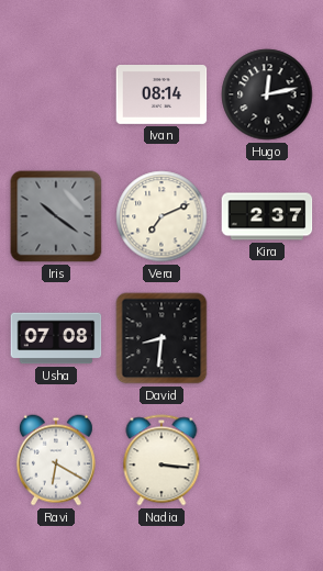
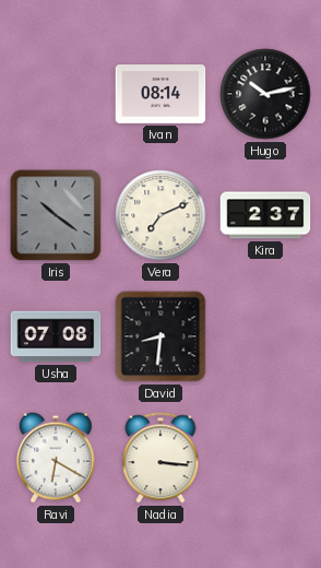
Hugo: 12:13 -> 10:13 (265, 94)
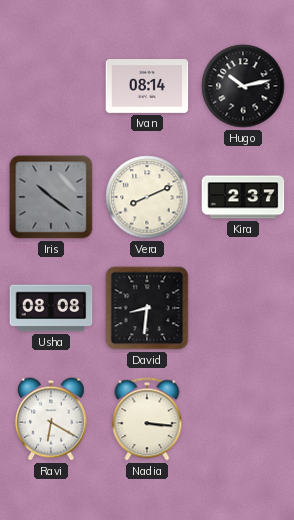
Vera: 7:11 -> 8:11 (147, 197)
Usha: 07:08 -> 08:08 (51, 308)
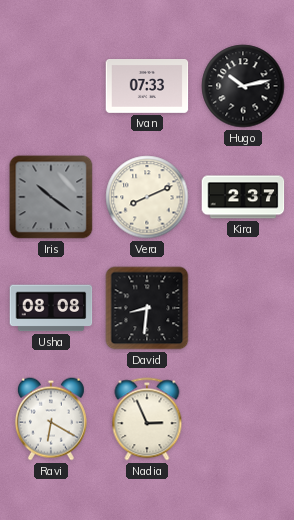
Ivan: 08:14 -> 07:33 (147, 87)
Nadia: 3:16 -> 2:56 (147, 419)
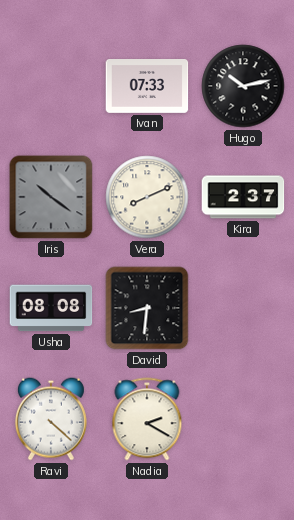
Ravi: 6:20 -> 4:22 (51, 419)
Nadia: 2:56 -> 2:20 (147, 419)
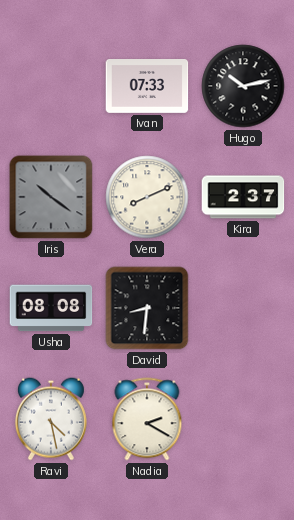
Ravi: 4:22 -> 4:28 (51, 419)
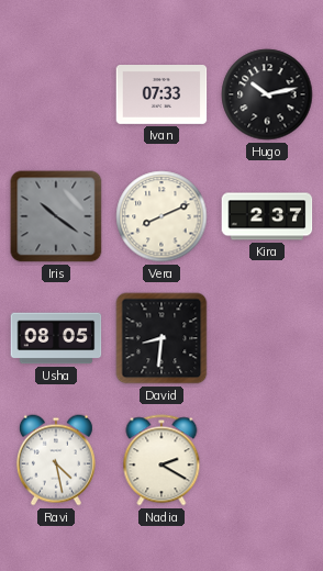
Usha: 08:08 -> 08:05 (56, 338)
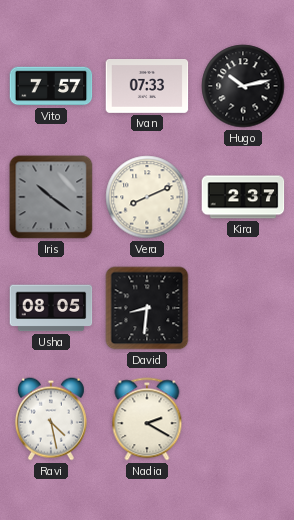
Vito: none -> 7:57 (51, 86)
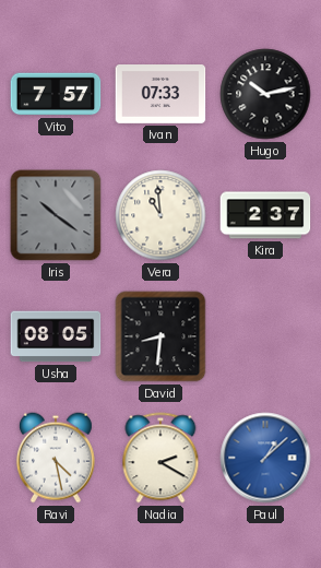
Vera: 8:11 -> 10:59 (160, 215)
Paul: none -> 1:08 (265, 458)
